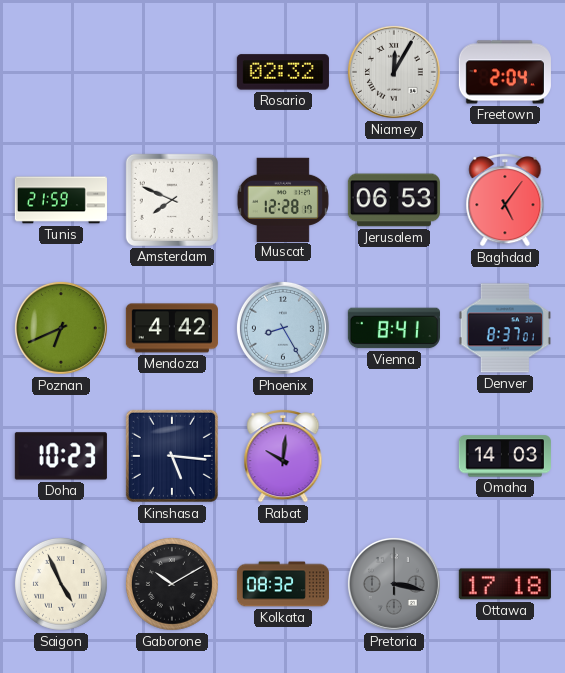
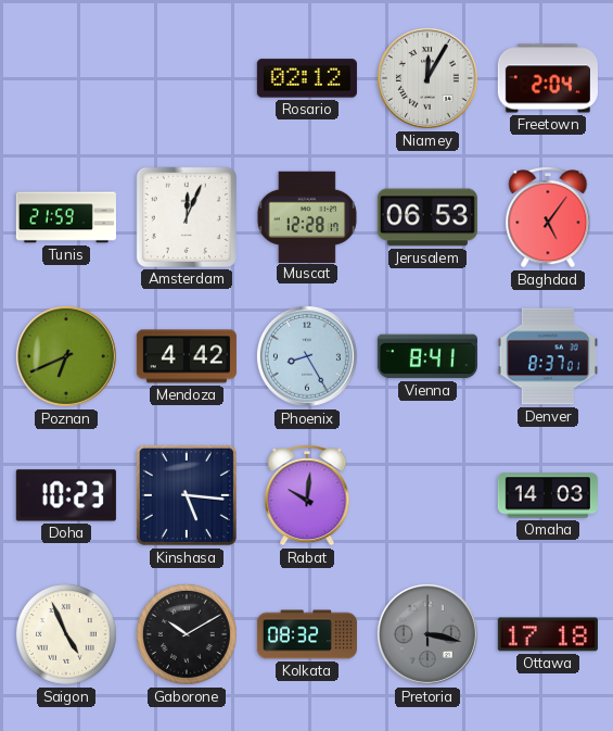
Rosario: 02:32 -> 02:12 (307, 78)
Amsterdam: 7:49 -> 12:04 (187, 217)
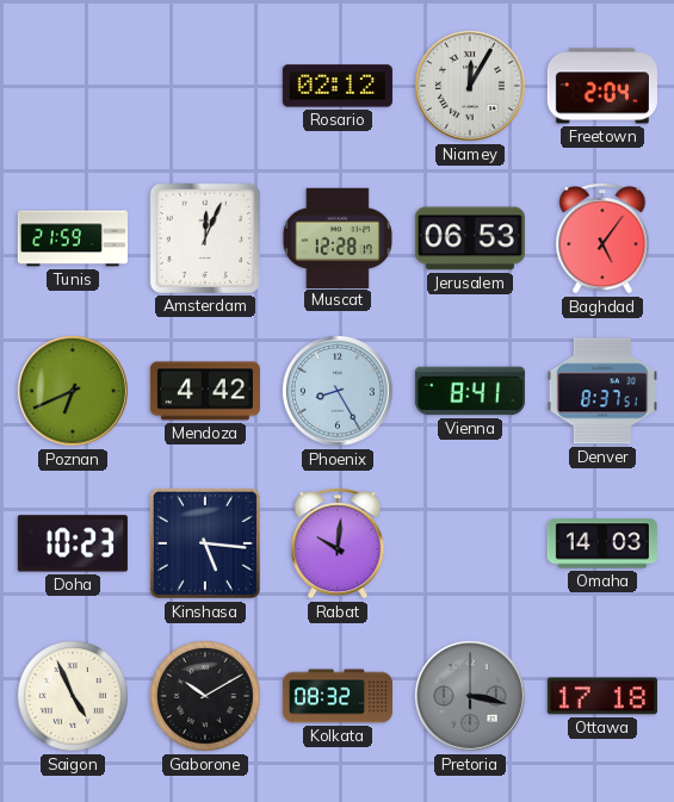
Denver: 8:37:01 -> 8:37:51 (602, 391)
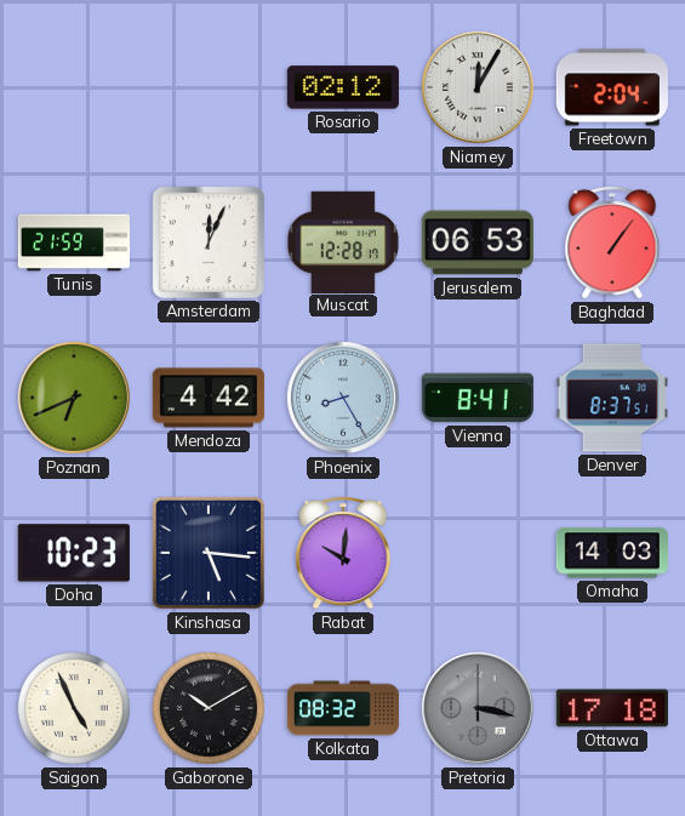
Baghdad: 5:06 -> 1:06 (612, 242)
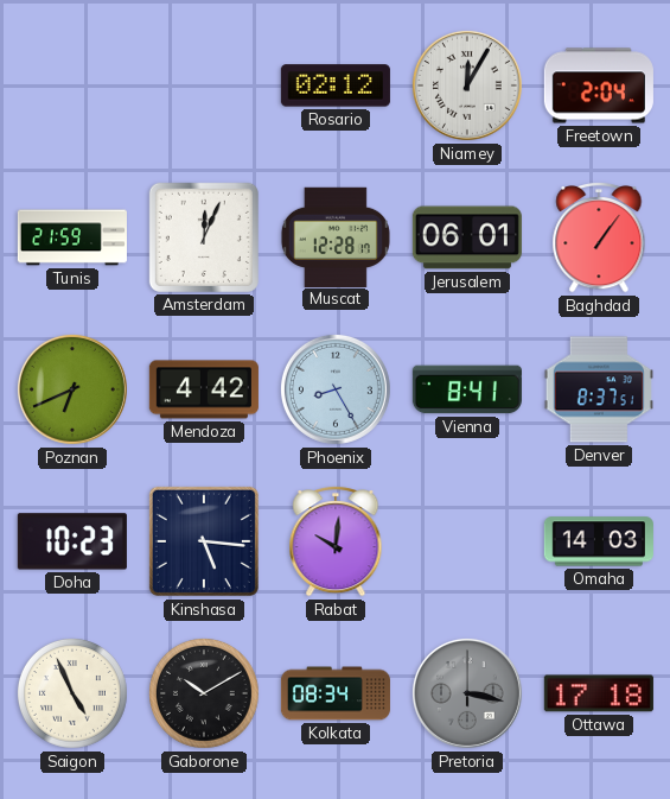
Jerusalem: 06:53 -> 06:01 (467, 237)
Kolkata: 08:32 -> 08:34 (336, 693)
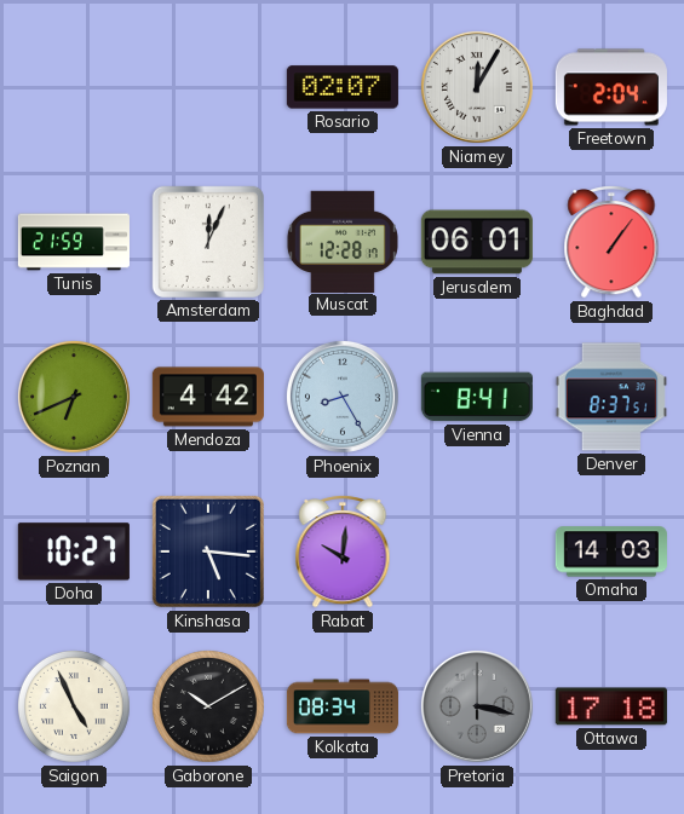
Rosario: 02:12 -> 02:07 (343, 87)
Doha: 10:23 -> 10:27 (74, 552)
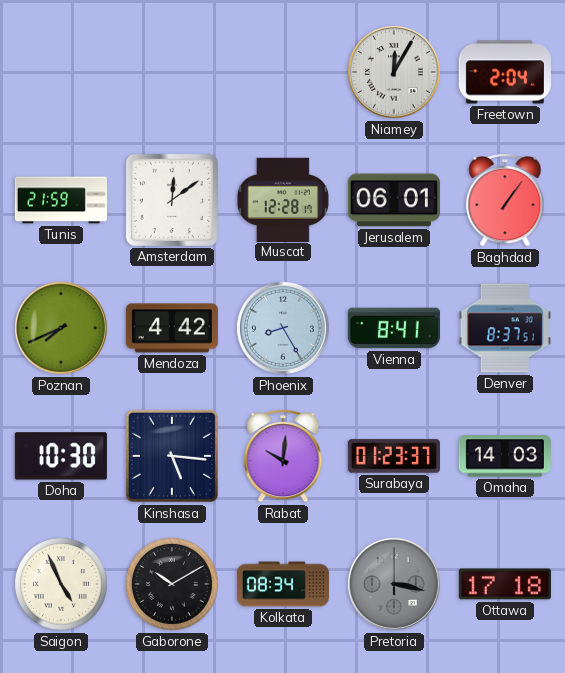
Rosario: 02:07 -> none (343, 87)
Amsterdam: 12:04 -> 12:09 (172, 200)
Poznan: 6:41 -> 7:41 (61, 328)
Doha: 10:27 -> 10:30 (61, 456)
Surabaya: none -> 01:23 (394, 456)
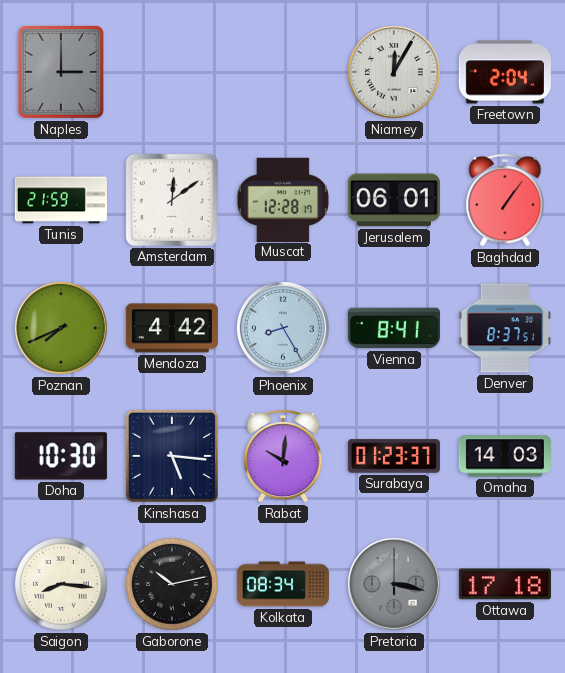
Naples: none -> 3:00 (61, 72)
Saigon: 4:56 -> 8:16 (61, 585)
Gaborone: 10:10 -> 10:13 (172, 585)
